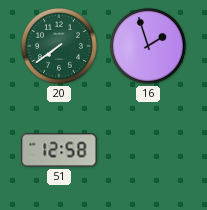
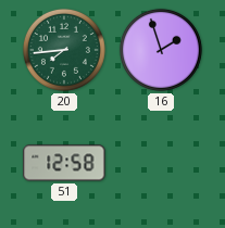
20: 7:39 -> 7:44 (64, 50)
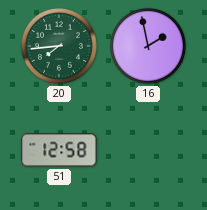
16: 1:57 -> 1:58 (148, 46)
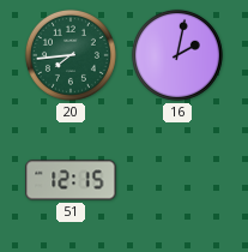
16: 1:58 -> 2:02 (177, 55)
51: 12:58 -> 12:15 (71, 180)
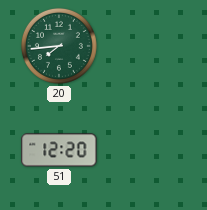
16: 2:02 -> none (177, 55)
51: 12:15 -> 12:20 (59, 150)
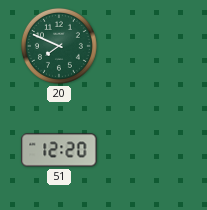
20: 7:44 -> 7:49 (59, 46)
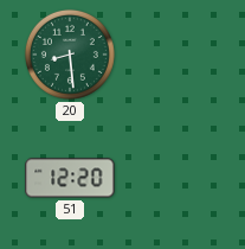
20: 7:49 -> 8:29 (70, 55)
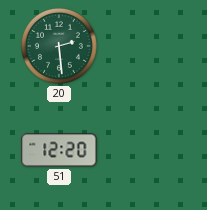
20: 8:29 -> 2:29 (59, 46)
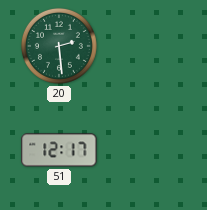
51: 12:20 -> 12:17 (59, 150)
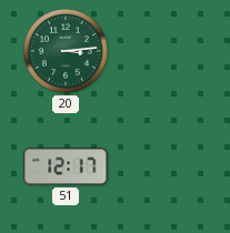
20: 2:29 -> 3:14 (66, 51)
